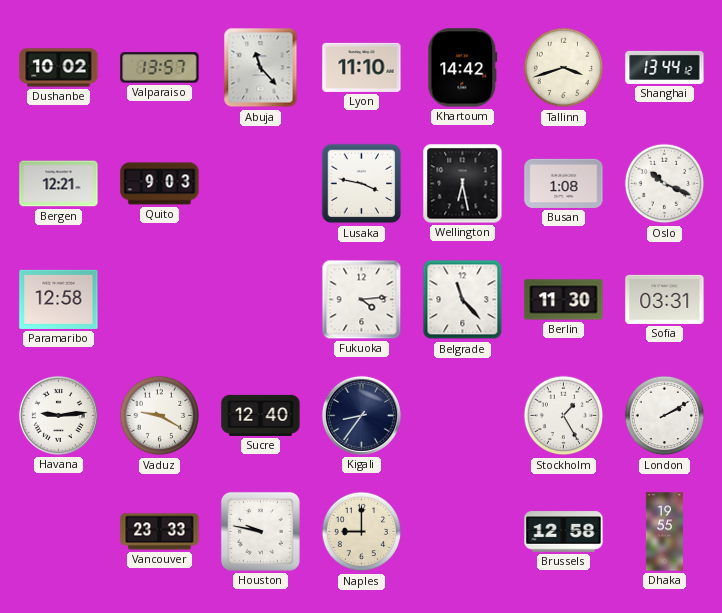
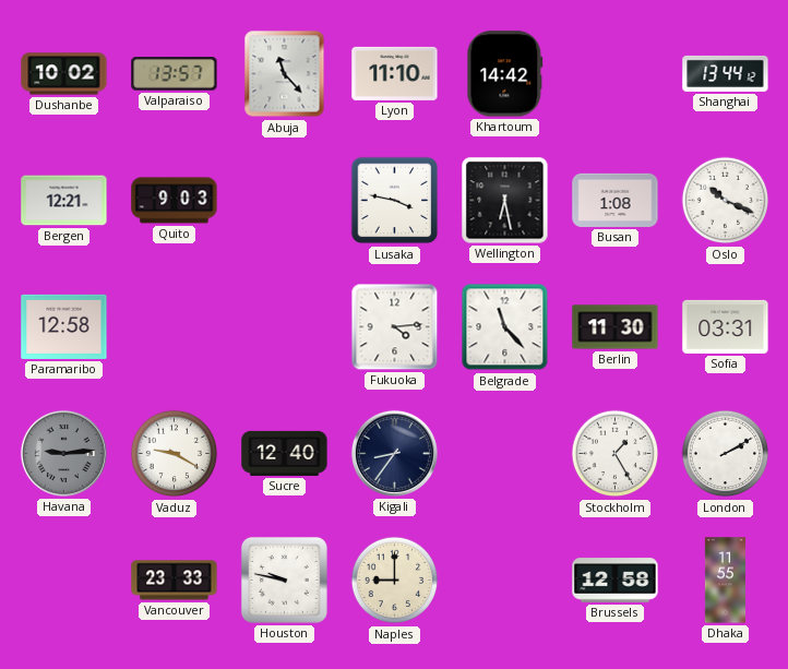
Tallinn: 3:42 -> none (564, 68)
Havana dial: white -> grey (63, 453)
Dhaka: 19:55 -> 11:55 (725, 581)
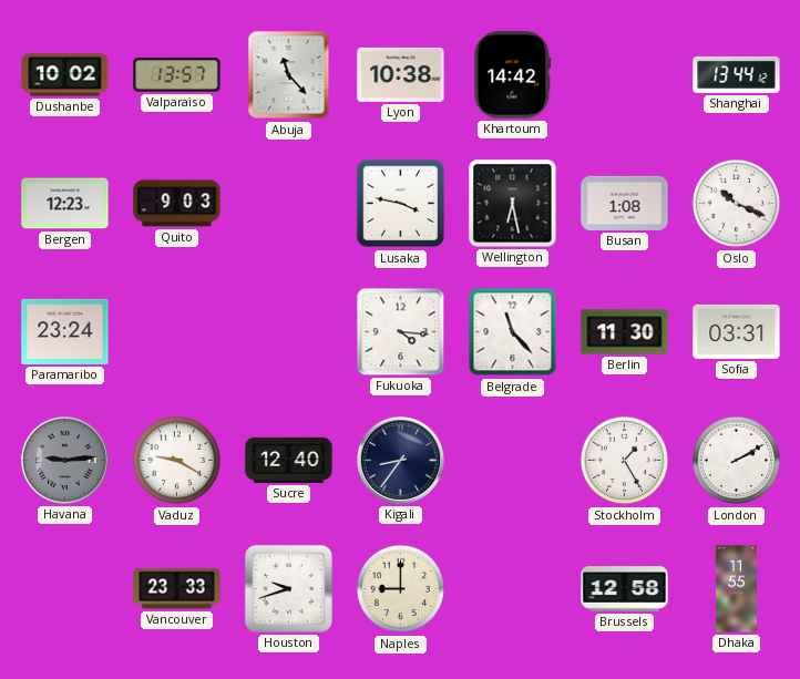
Lyon: 11:10 -> 10:38 (401, 74)
Bergen: 12:21 -> 12:23 (65, 204)
Paramaribo: 12:58 -> 23:24 (65, 331)
Fukuoka: 4:14 -> 4:16 (401, 332)
Houston: 9:47 -> 9:42 (288, 588)
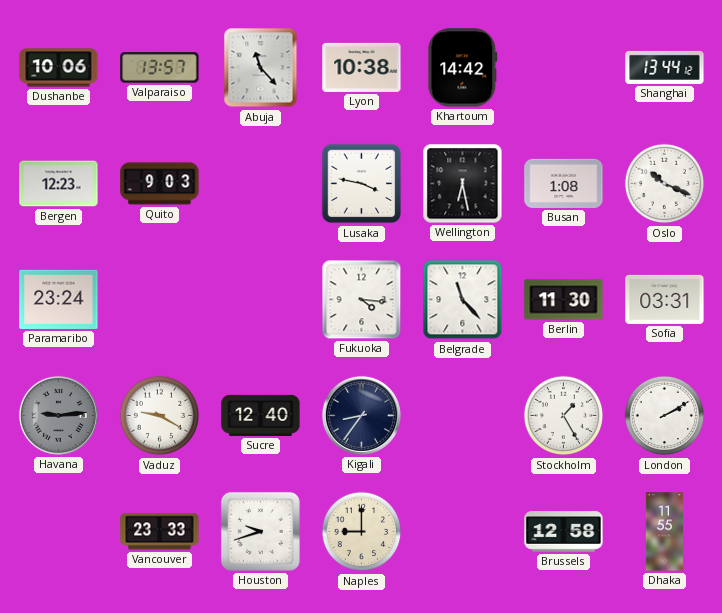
Dushanbe: 10:02 -> 10:06 (59, 68)
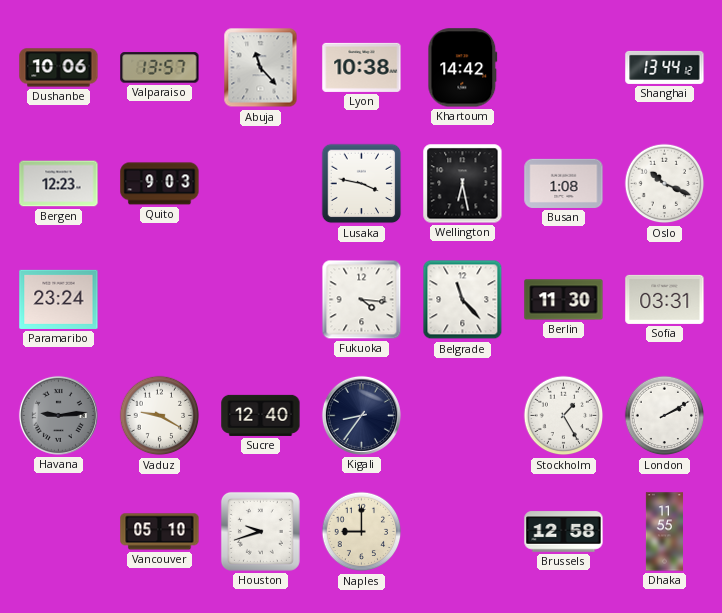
Vancouver: 23:33 -> 05:10 (160, 532)
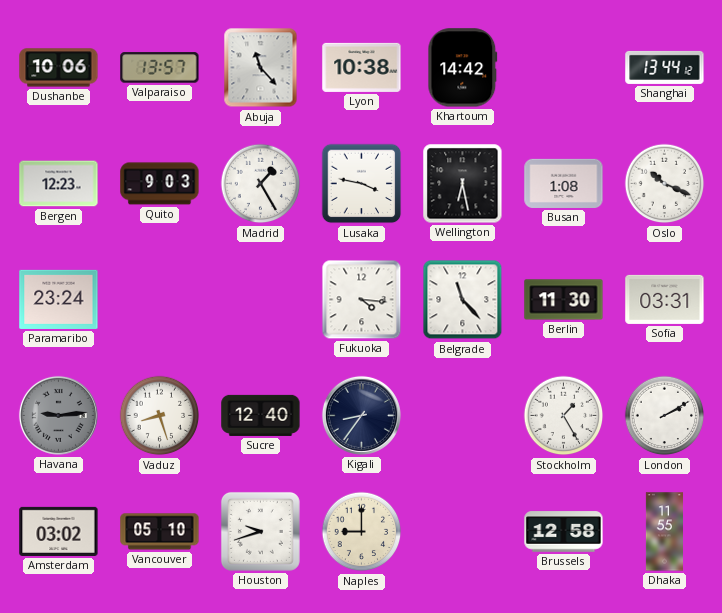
Madrid: none -> 1:25 (261, 184)
Vaduz: 9:20 -> 8:27 (160, 416)
Amsterdam: none -> 03:02 (59, 531)
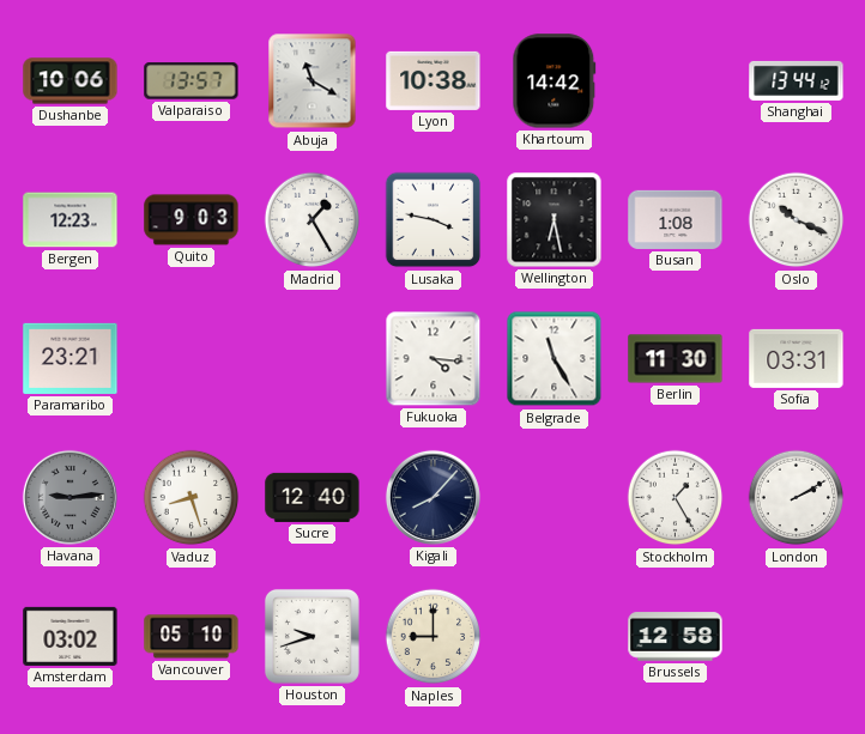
Abuja: 11:23 -> 11:20 (313, 81)
Paramaribo: 23:24 -> 23:21 (71, 358)
Belgrade: 11:23 -> 11:25 (555, 359)
Kigali: 8:36 -> 8:07 (432, 497)
Dhaka: 11:55 -> none (664, 532)
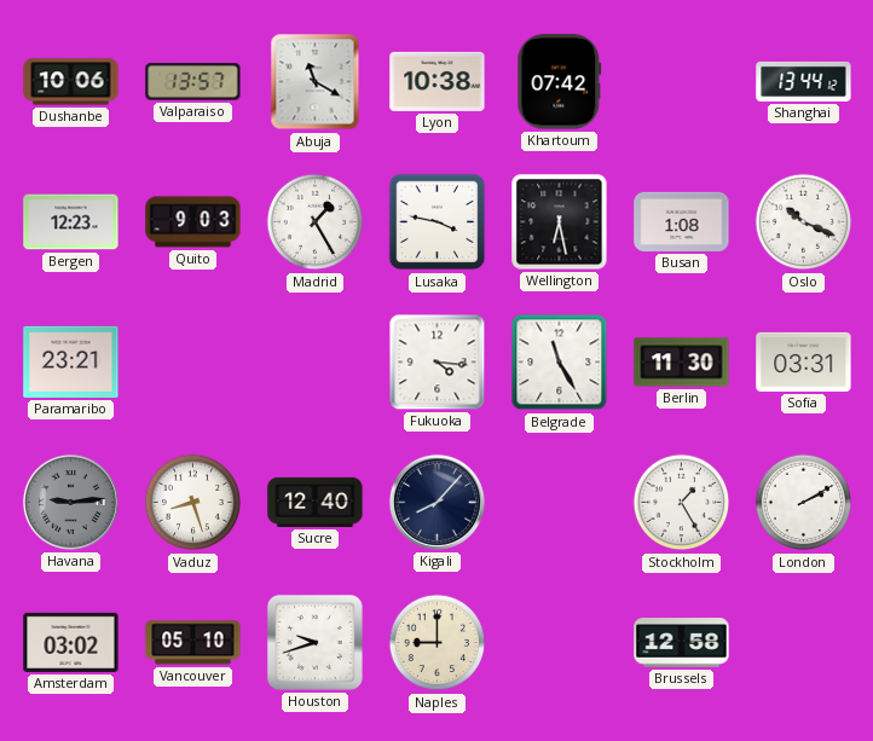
Khartoum: 14:42 -> 07:42 (560, 82)
